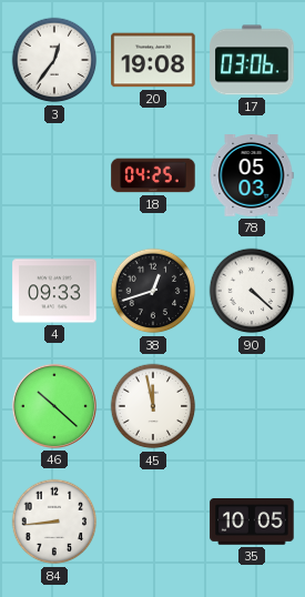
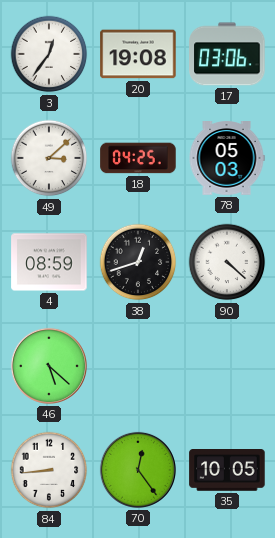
49: none -> 3:08 (49, 158)
4: 09:33 -> 08:59 (49, 262)
46: 10:22 -> 5:22 (49, 366)
45: 11:58 -> none (153, 406)
70: none -> 12:24 (138, 470)
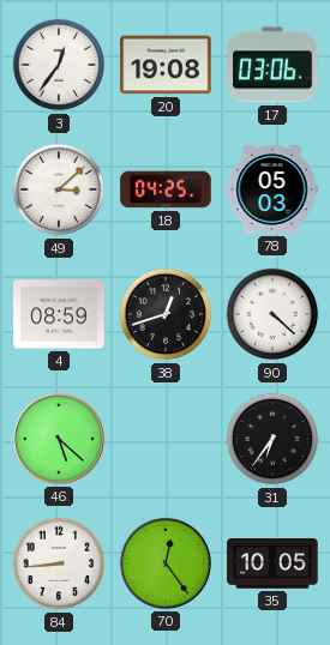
31: none -> 6:36 (272, 439)
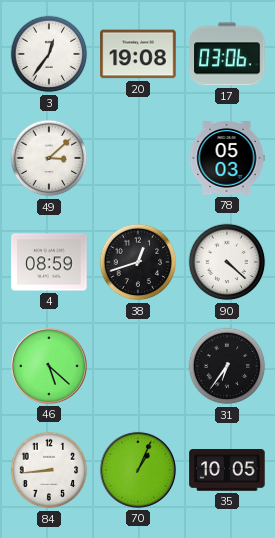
18: 04:25 -> none (166, 189)
70: 12:24 -> 1:04 (138, 470)
